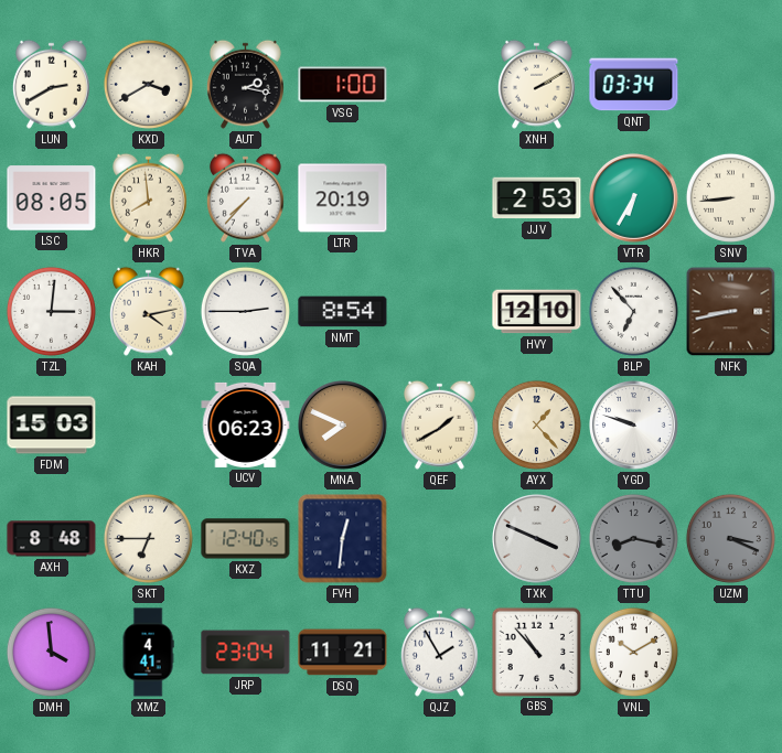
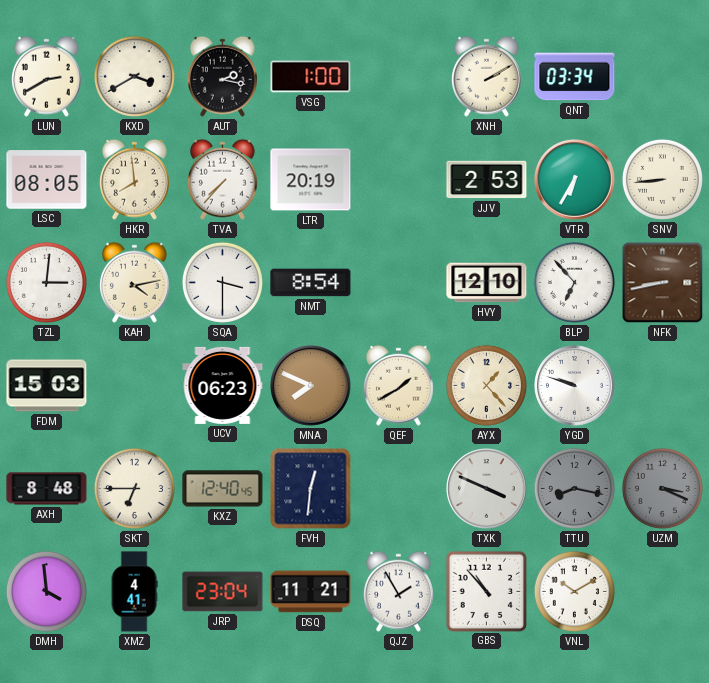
SQA: 2:45 -> 3:30 (222, 282)
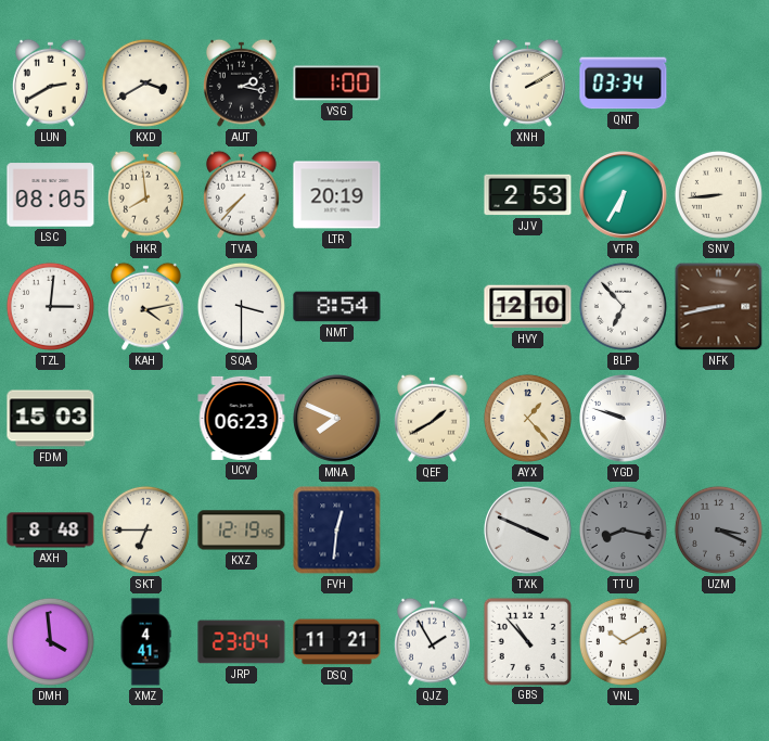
KXZ: 12:40 -> 12:19 (242, 531)
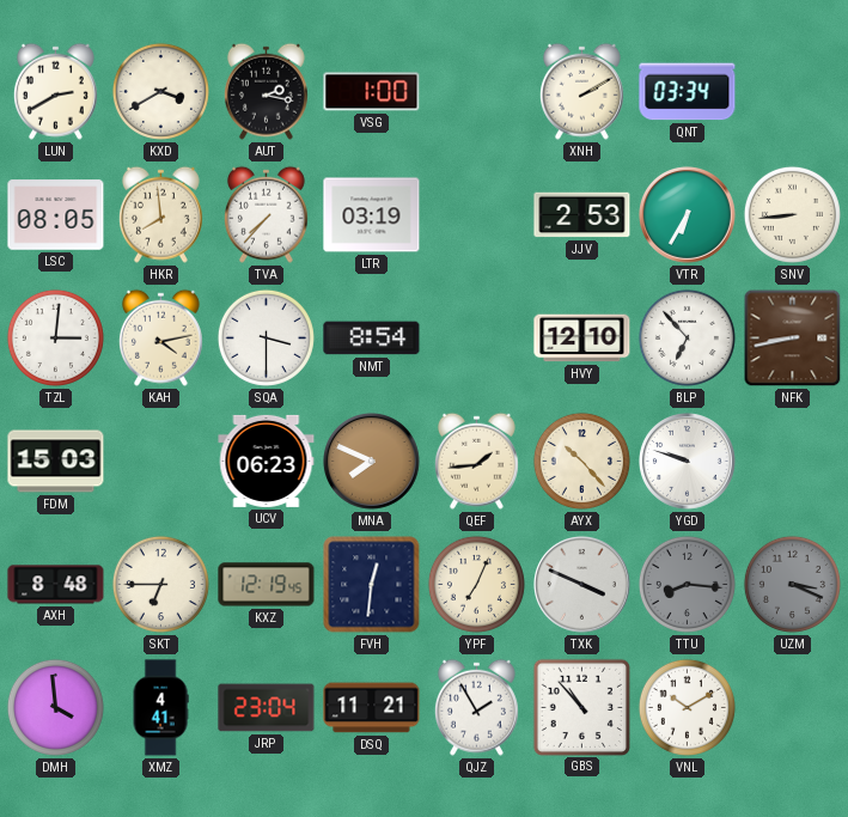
LTR: 20:19 -> 03:19 (372, 215)
QEF: 1:40 -> 1:44 (476, 461)
AYX: 1:23 -> 10:23 (581, 461)
YPF: none -> 7:04 (476, 584)
TTU: 8:17 -> 8:16 (687, 584)
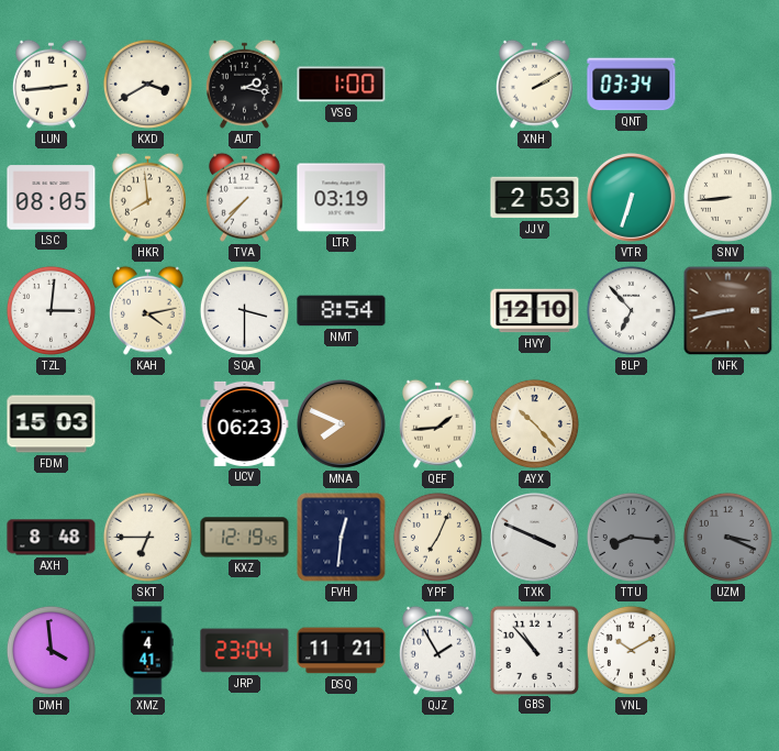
LUN: 2:40 -> 2:44 (51, 84)
VTR: 6:35 -> 6:33 (632, 198)
YGD: 9:48 -> none (688, 462)
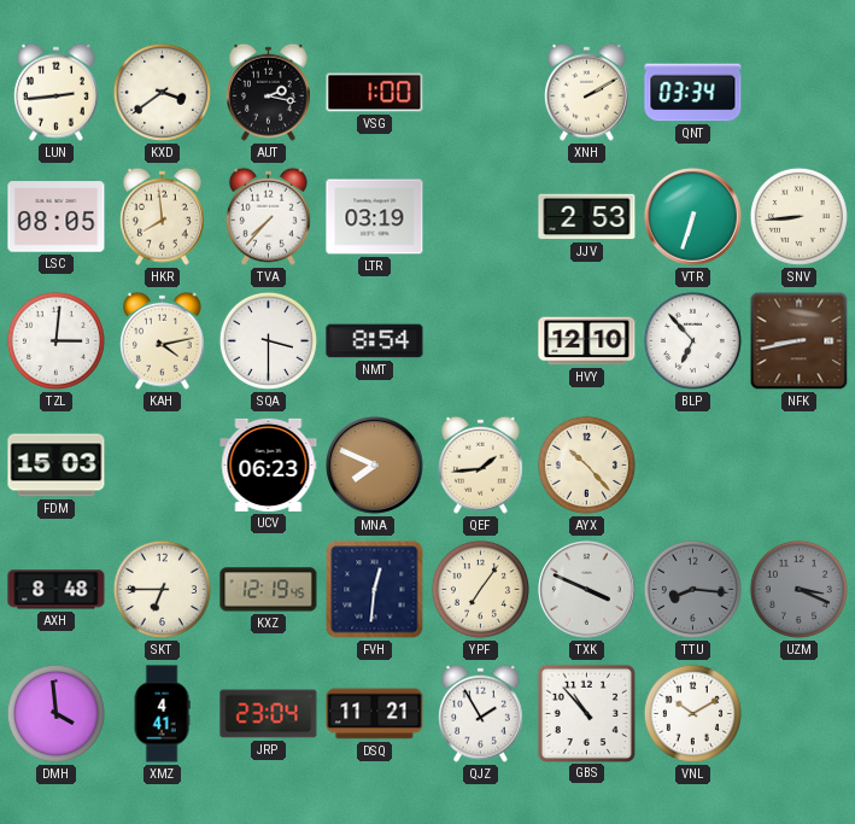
KXD: 3:40 -> 3:39 (162, 92)
YPF: 7:04 -> 7:06 (480, 589)
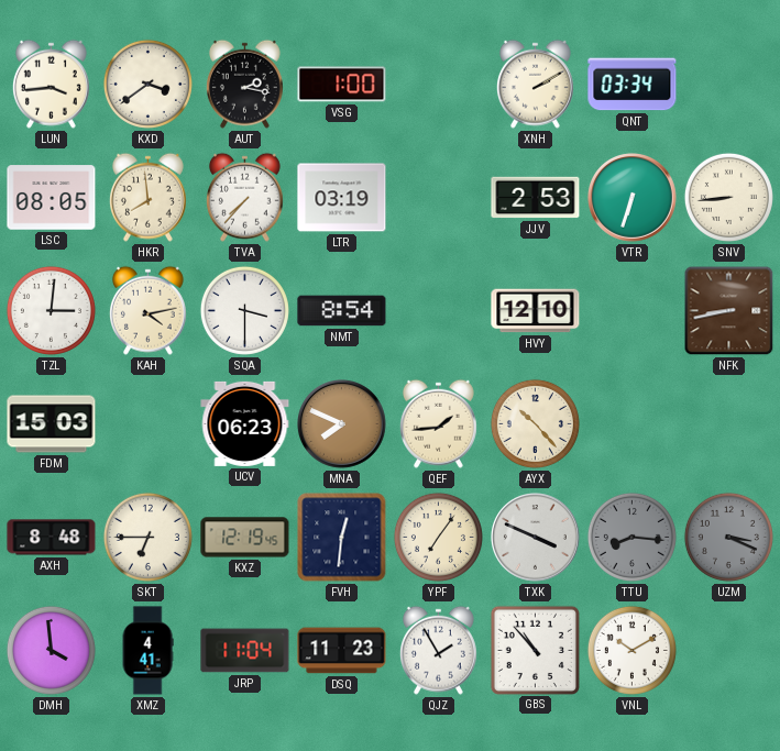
LUN: 2:44 -> 3:44 (51, 84)
BLP: 6:53 -> none (692, 340)
JRP: 23:04 -> 11:04 (245, 651)
DSQ: 11:21 -> 11:23 (342, 651)
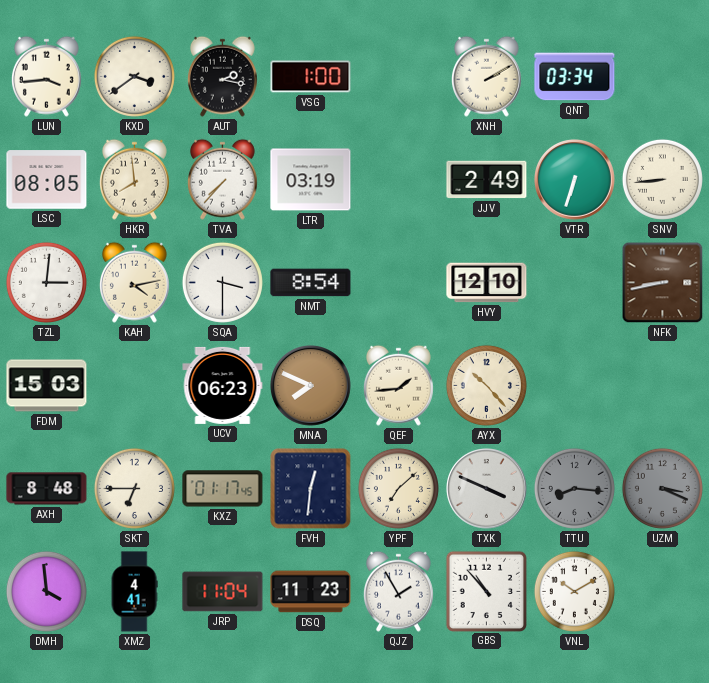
JJV: 2:53 -> 2:49 (487, 180)
KXZ: 12:19 -> 01:17 (223, 489)
YPF: 7:06 -> 7:08 (398, 488)
